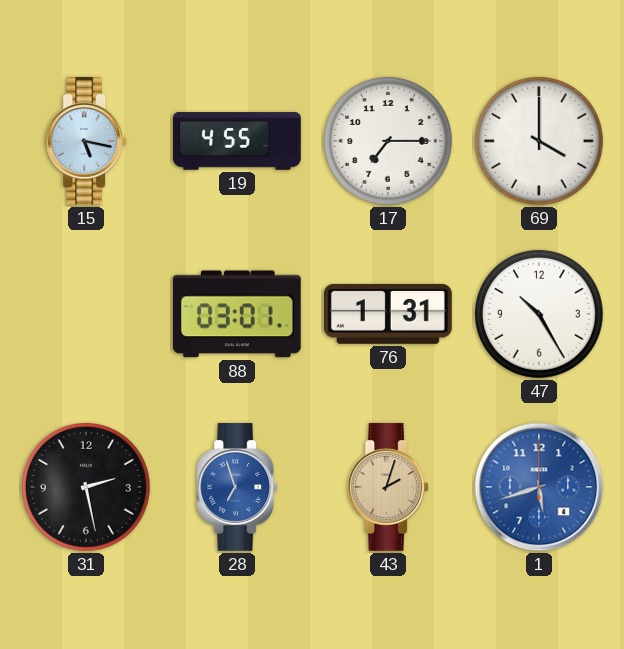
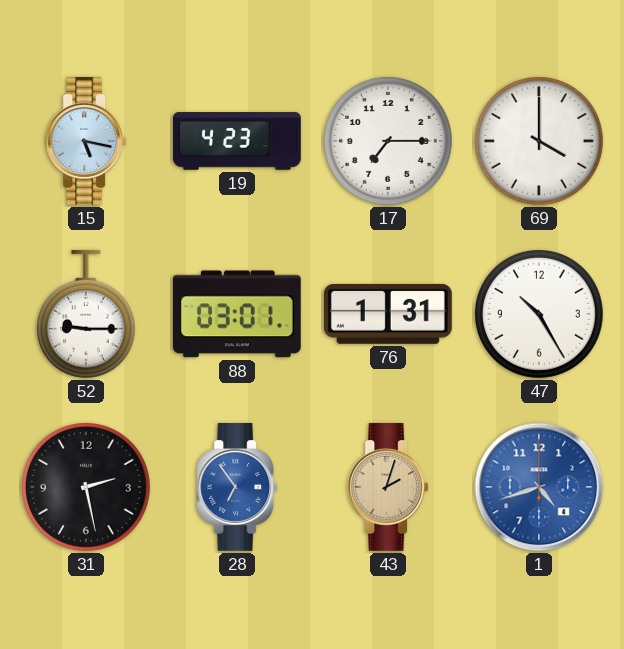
19: 4:55 -> 4:23 (238, 141)
52: none -> 9:15 (86, 314)
28: 6:57 -> 6:54 (237, 487)
1: 5:42 -> 4:42 (539, 487)
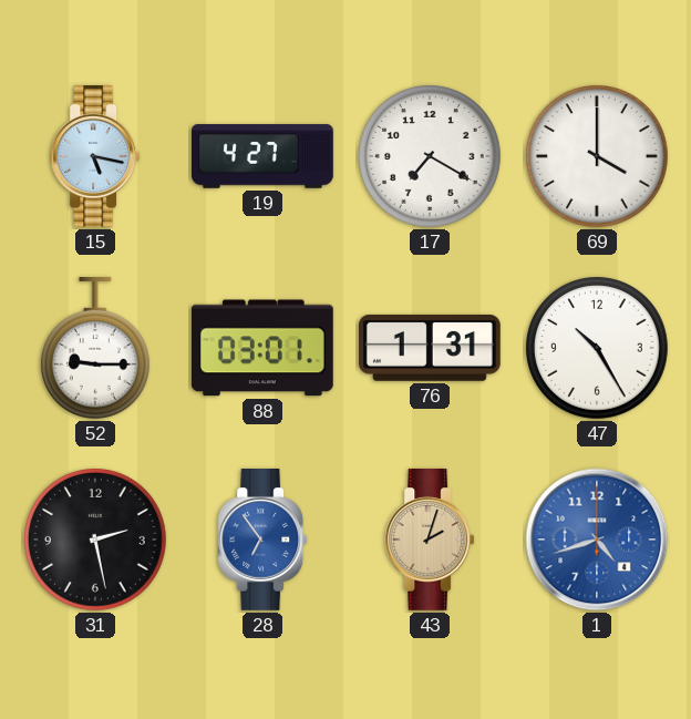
19: 4:23 -> 4:27 (264, 156)
17: 7:15 -> 7:20 (431, 157)
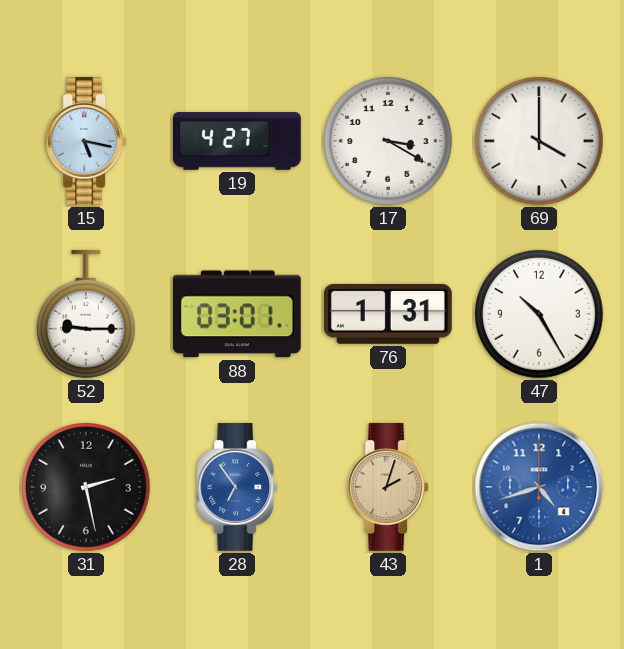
17: 7:20 -> 3:20 (389, 142)
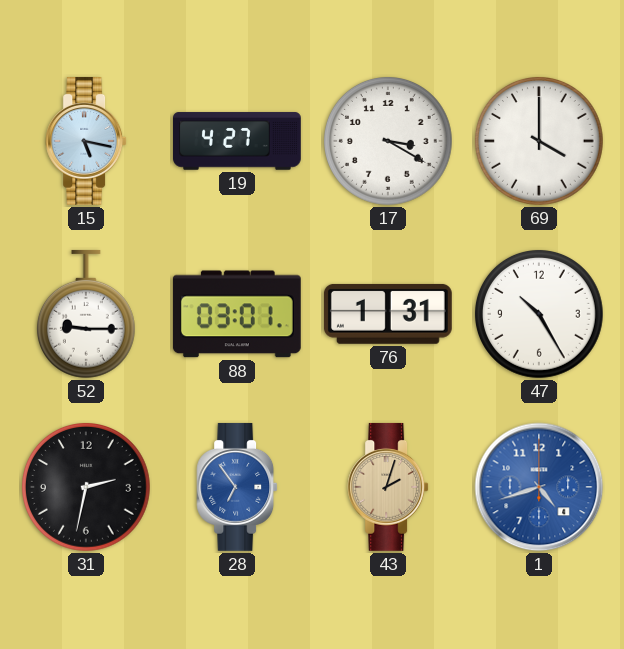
31: 2:28 -> 2:32 (87, 488)
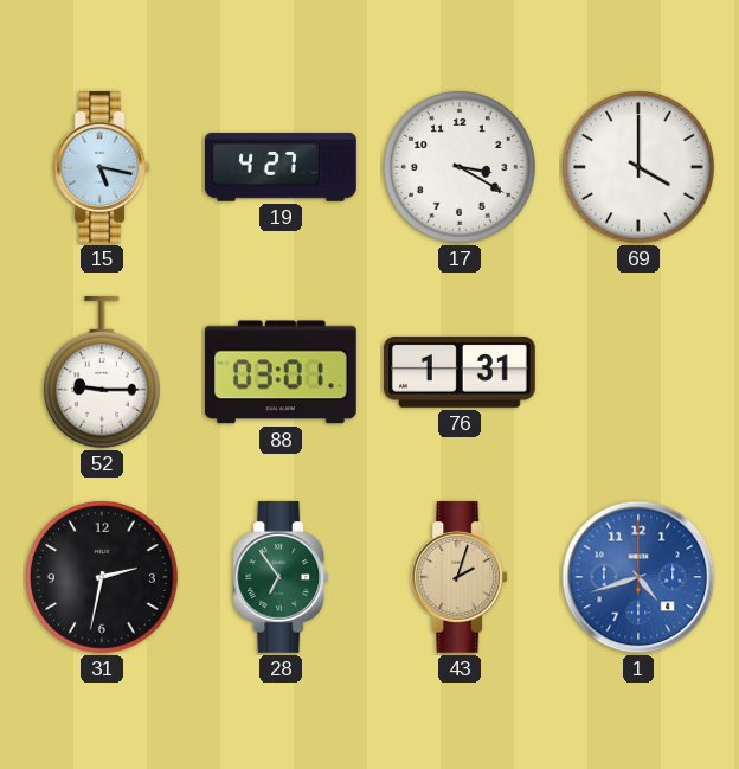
47: 10:25 -> none (540, 315)
28 dial: blue -> green (281, 577)
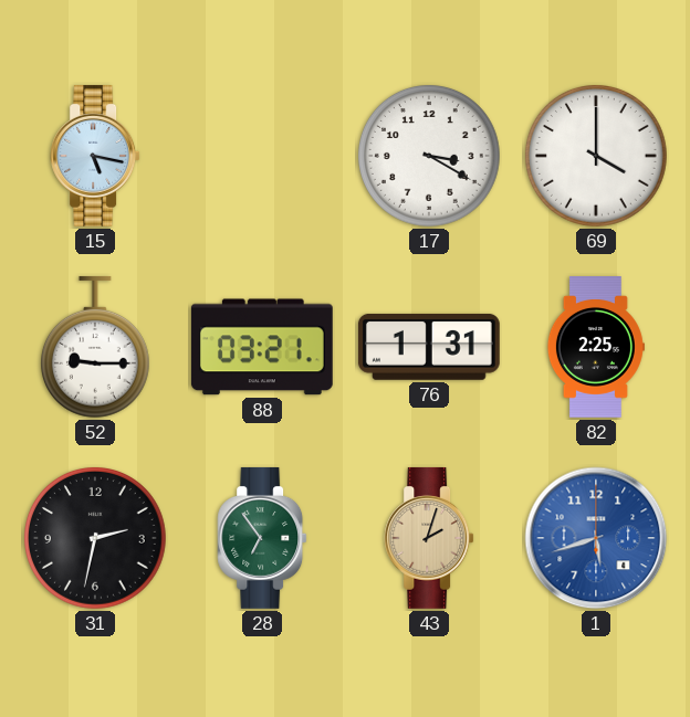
19: 4:27 -> none (282, 167)
88: 03:01 -> 03:21 (262, 347)
82: none -> 2:25 (595, 348)
1: 4:42 -> 5:42 (596, 538)
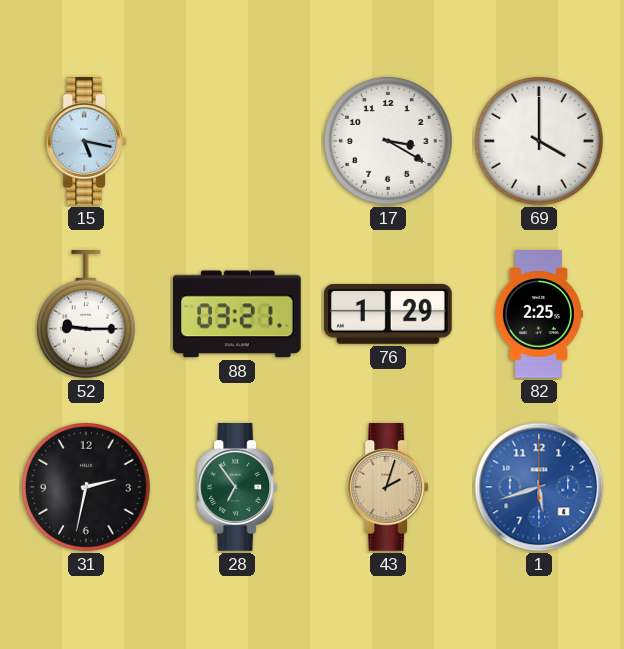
76: 1:31 -> 1:29 (388, 314)
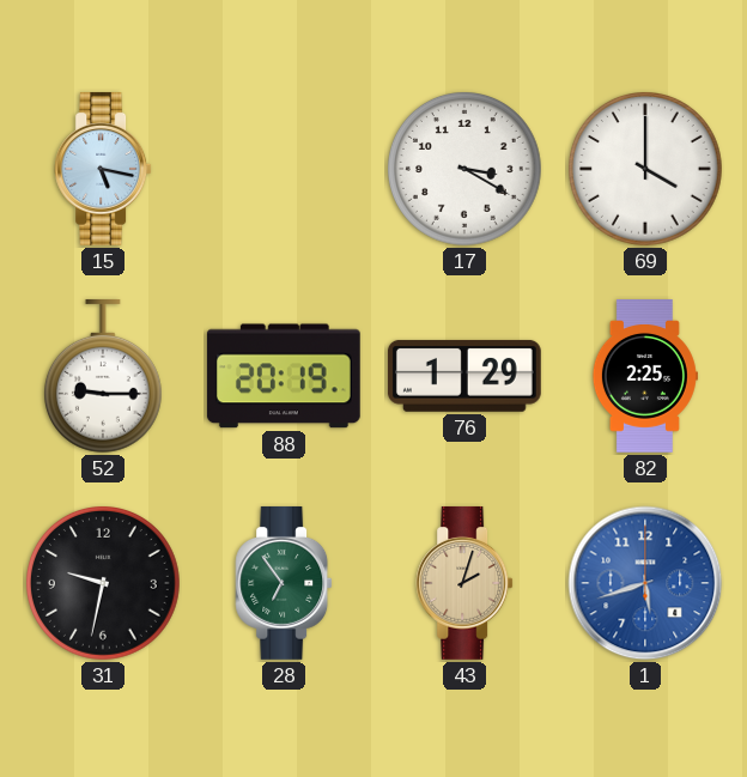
88: 03:21 -> 20:19 (284, 376)
31: 2:32 -> 9:32 (104, 584)
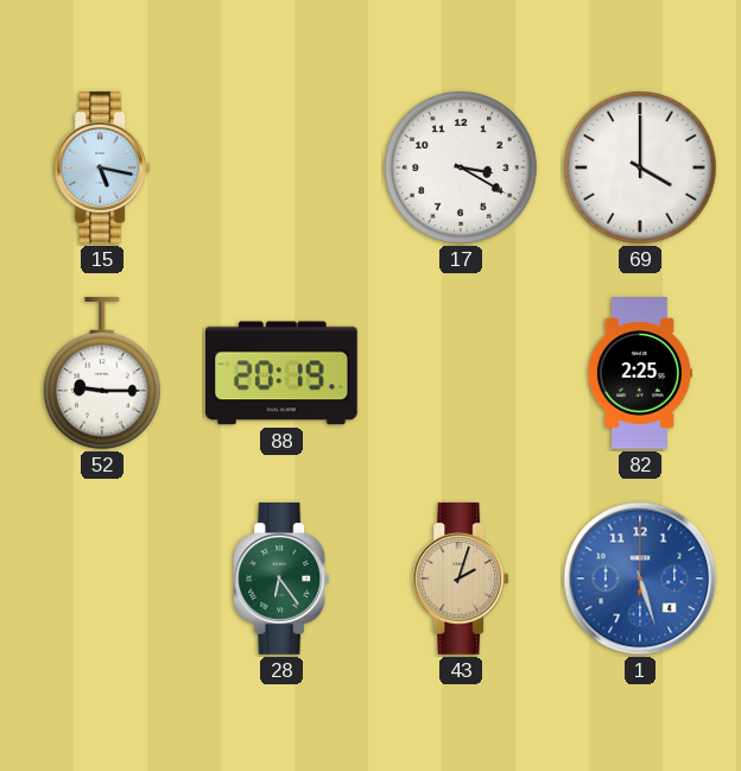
76: 1:29 -> none (464, 376)
31: 9:32 -> none (104, 584)
28: 6:54 -> 6:24 (281, 579)
1: 5:42 -> 5:27 (640, 579)
